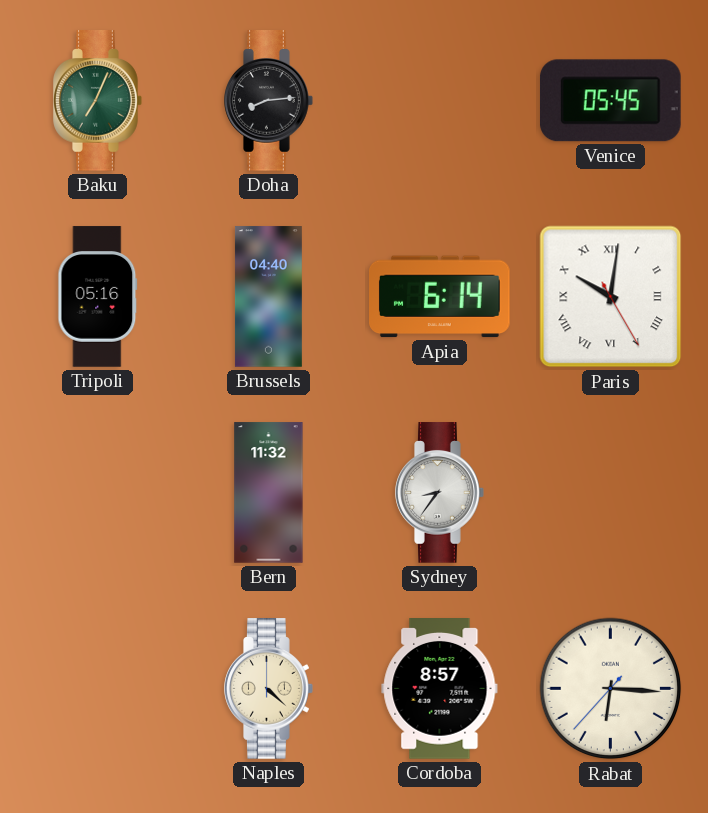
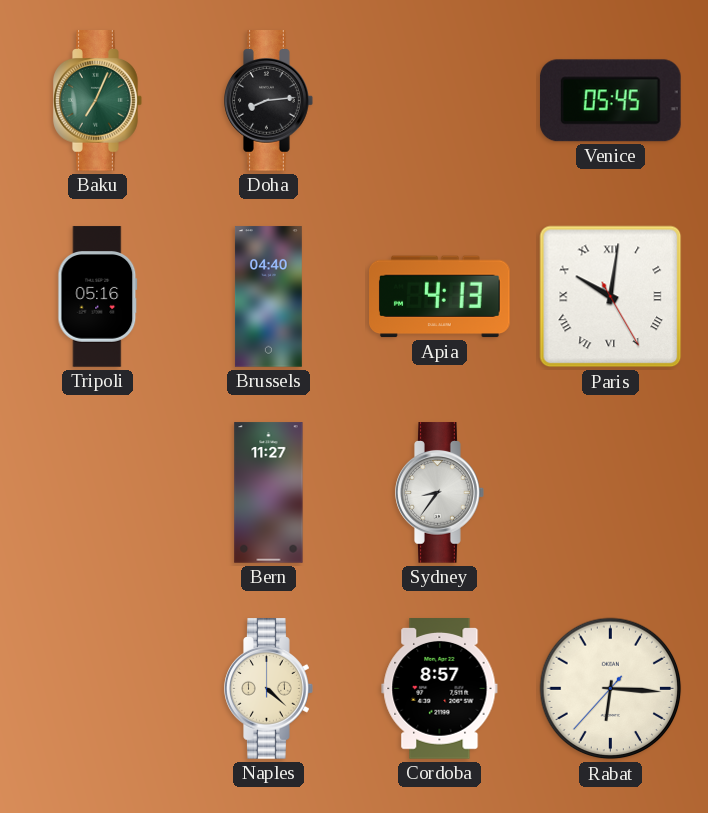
Apia: 6:14 -> 4:13 (440, 297)
Bern: 11:32 -> 11:27 (269, 493)
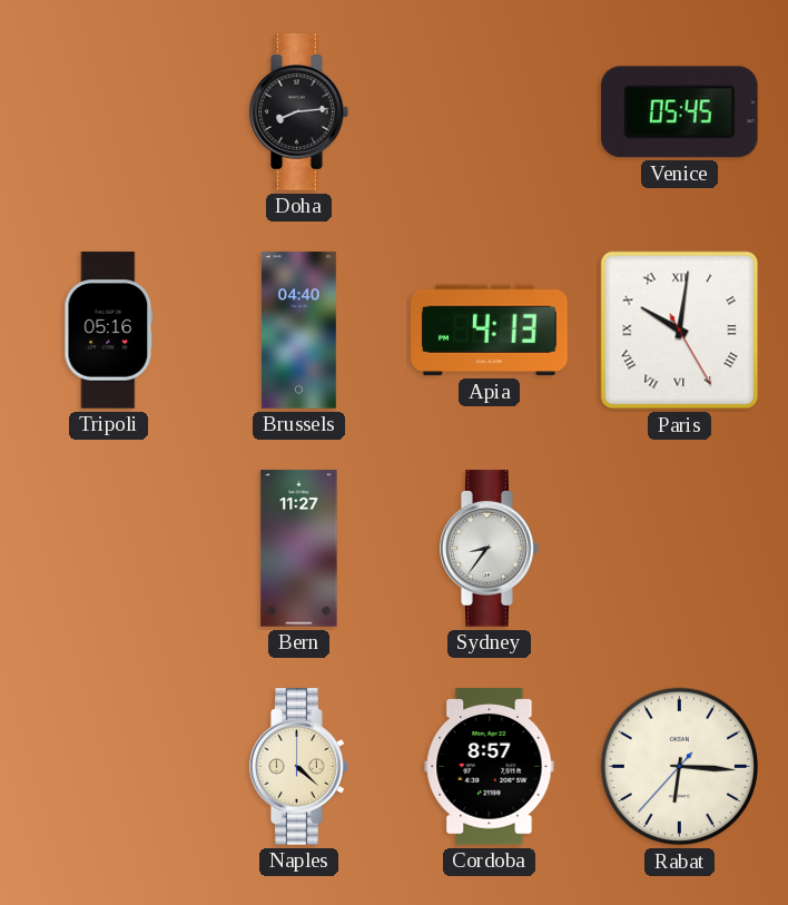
Baku: 7:04 -> none (98, 101)
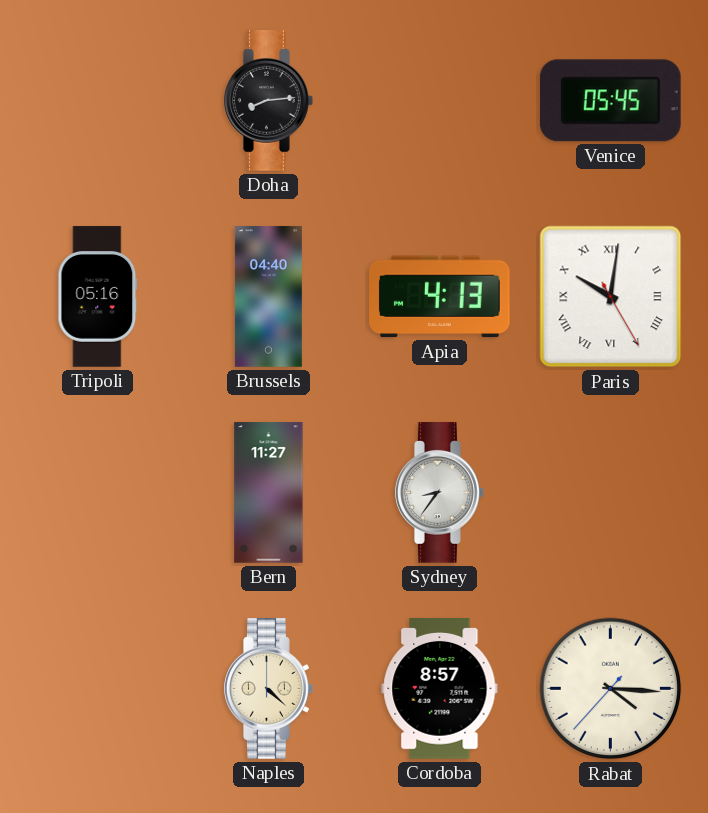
Rabat: 6:15 -> 4:15 (611, 689)
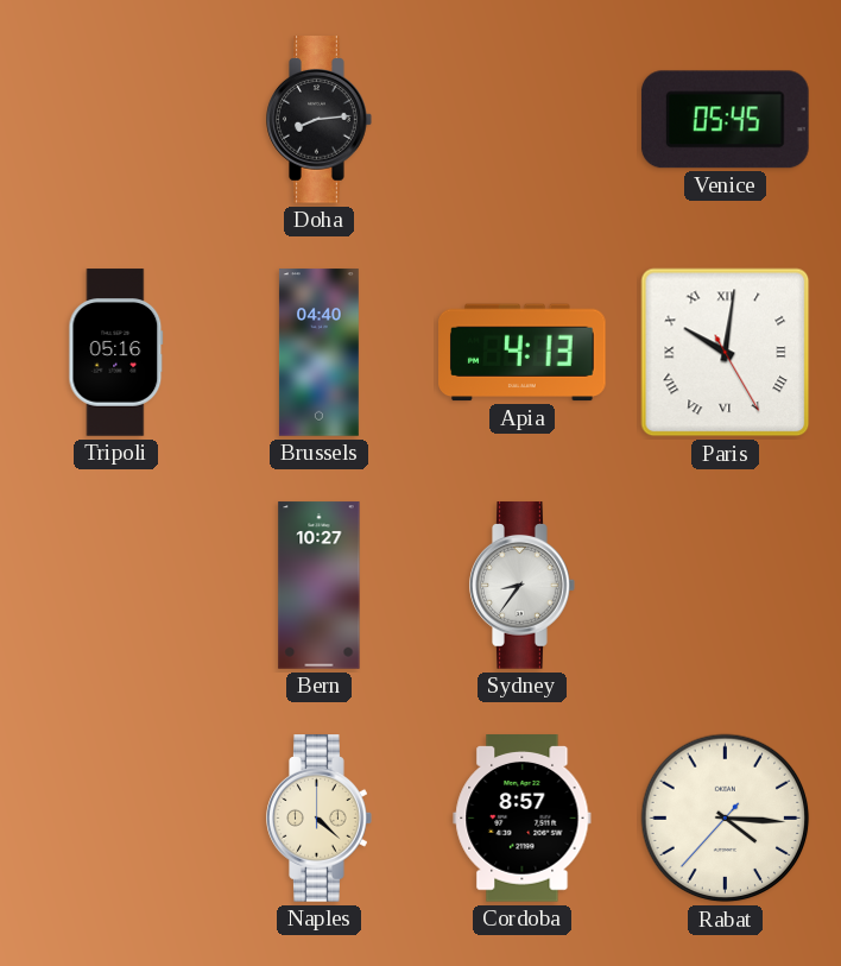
Bern: 11:27 -> 10:27 (320, 586)
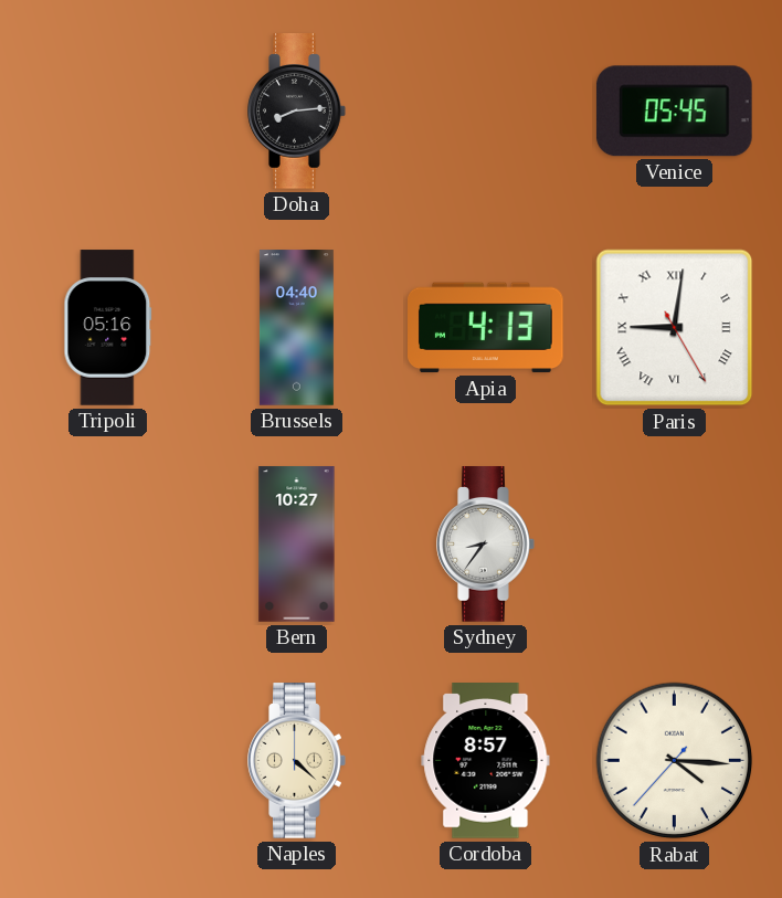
Paris: 10:01 -> 9:01 (675, 328)
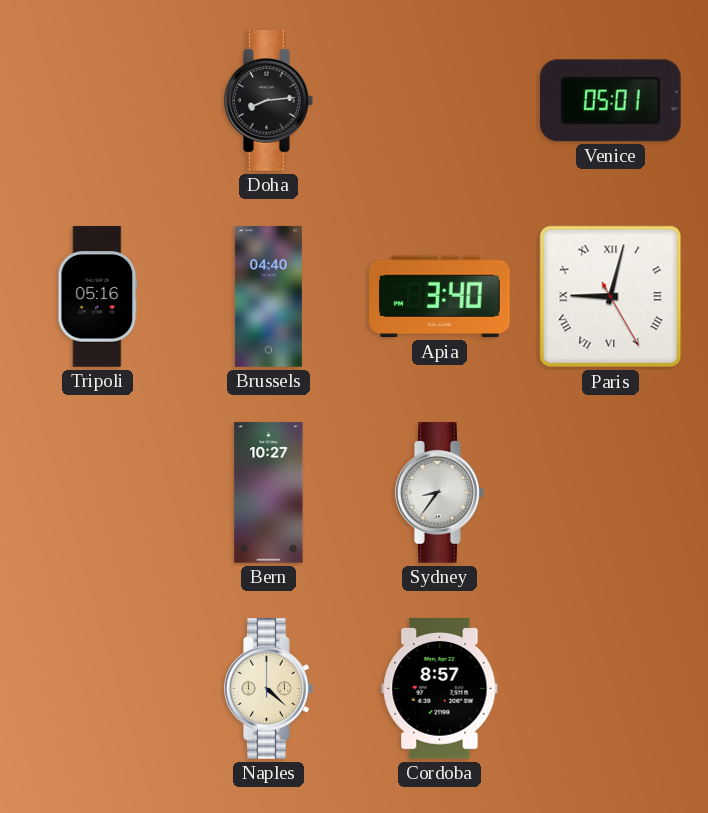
Venice: 05:45 -> 05:01 (610, 101)
Apia: 4:13 -> 3:40 (440, 297)
Paris: 9:01 -> 9:02 (611, 297)
Rabat: 4:15 -> none (675, 761)
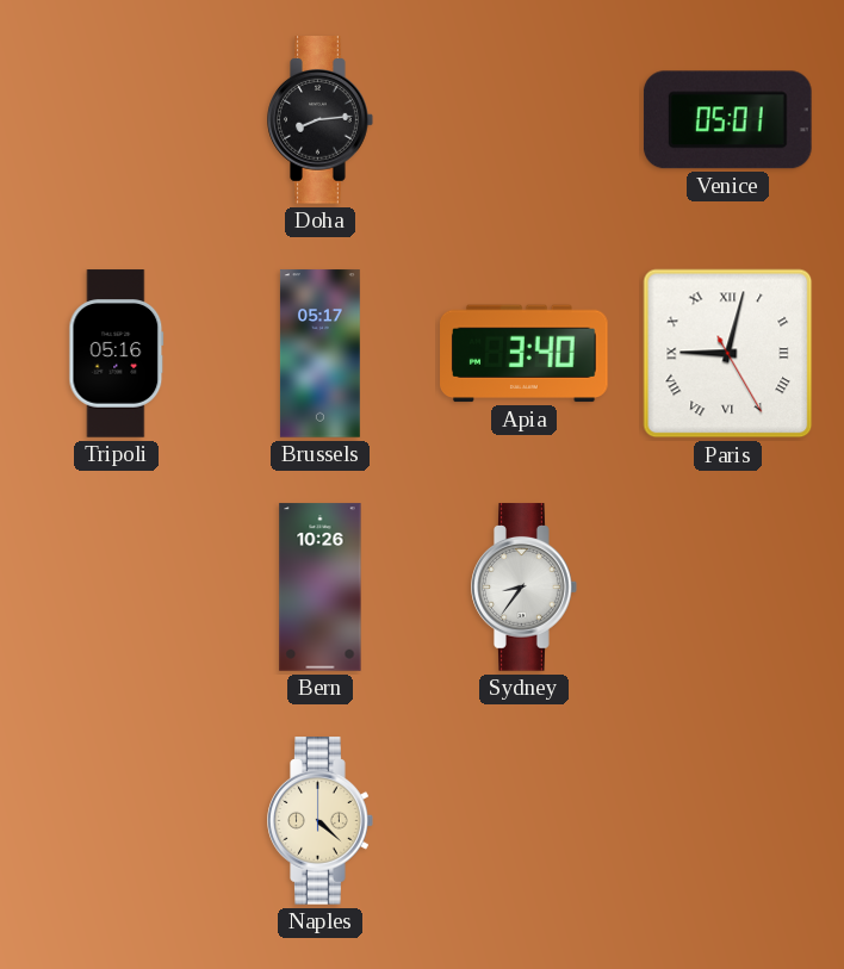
Brussels: 04:40 -> 05:17 (319, 354)
Bern: 10:27 -> 10:26 (321, 588)
Cordoba: 8:57 -> none (440, 689)
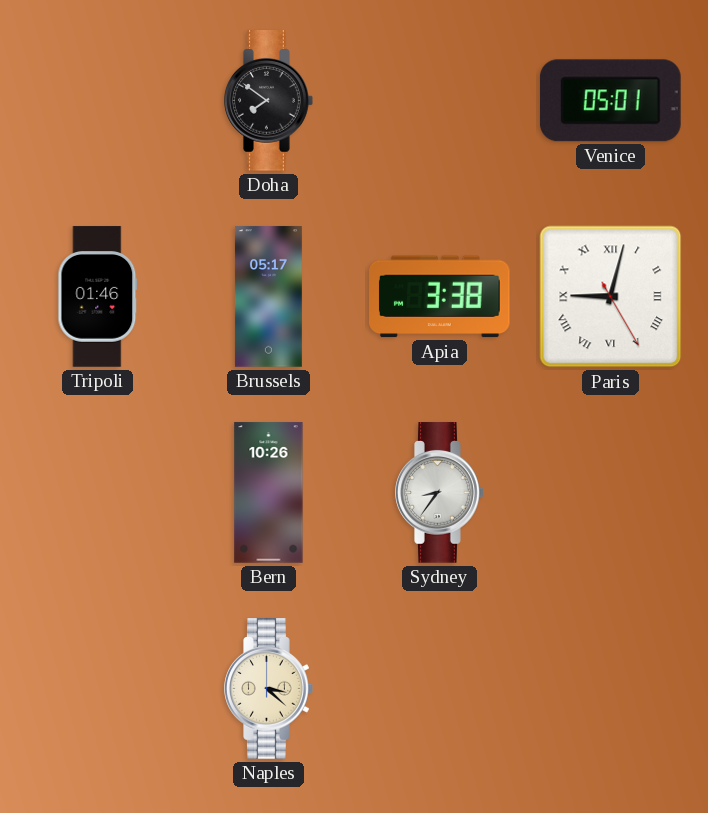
Doha: 8:14 -> 7:51 (269, 101)
Tripoli: 05:16 -> 01:46 (98, 297)
Apia: 3:40 -> 3:38 (440, 297)
Naples: 4:22 -> 3:22 (269, 689)
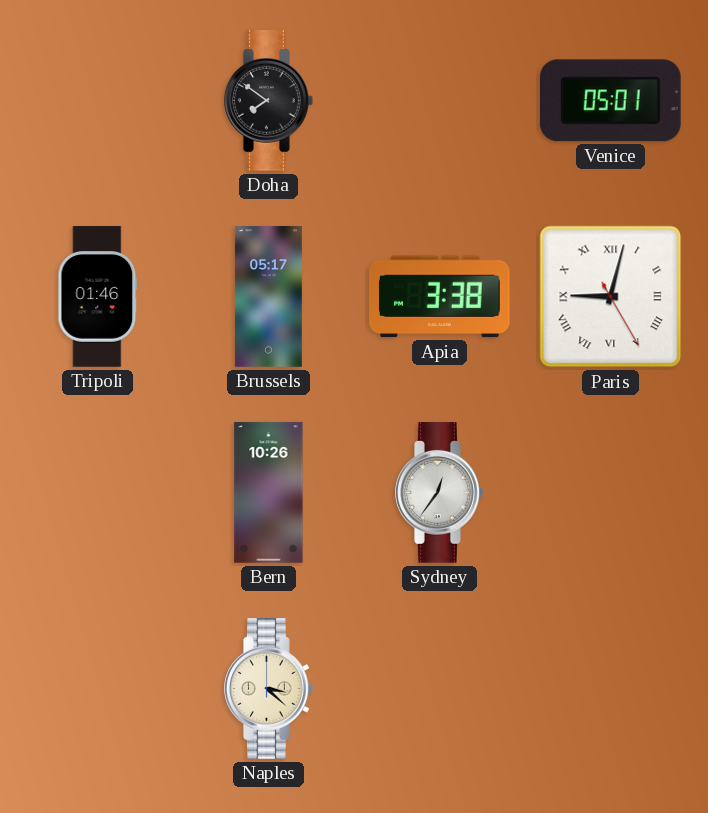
Sydney: 8:36 -> 12:36 (440, 493)
